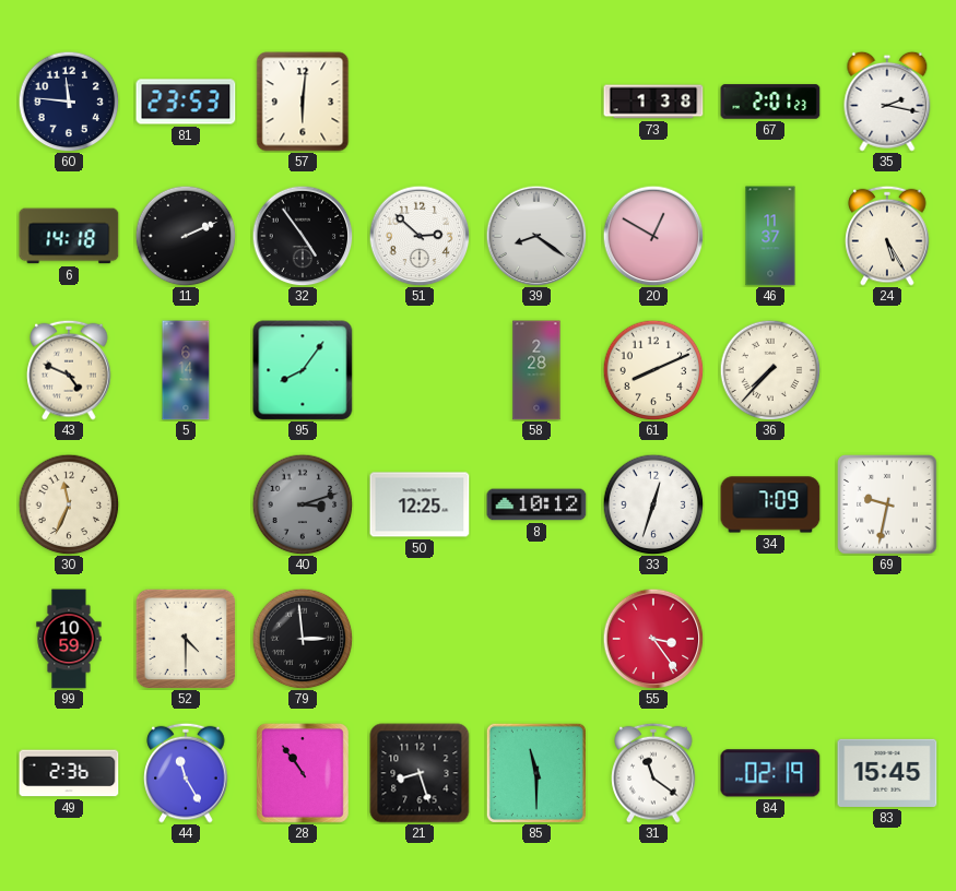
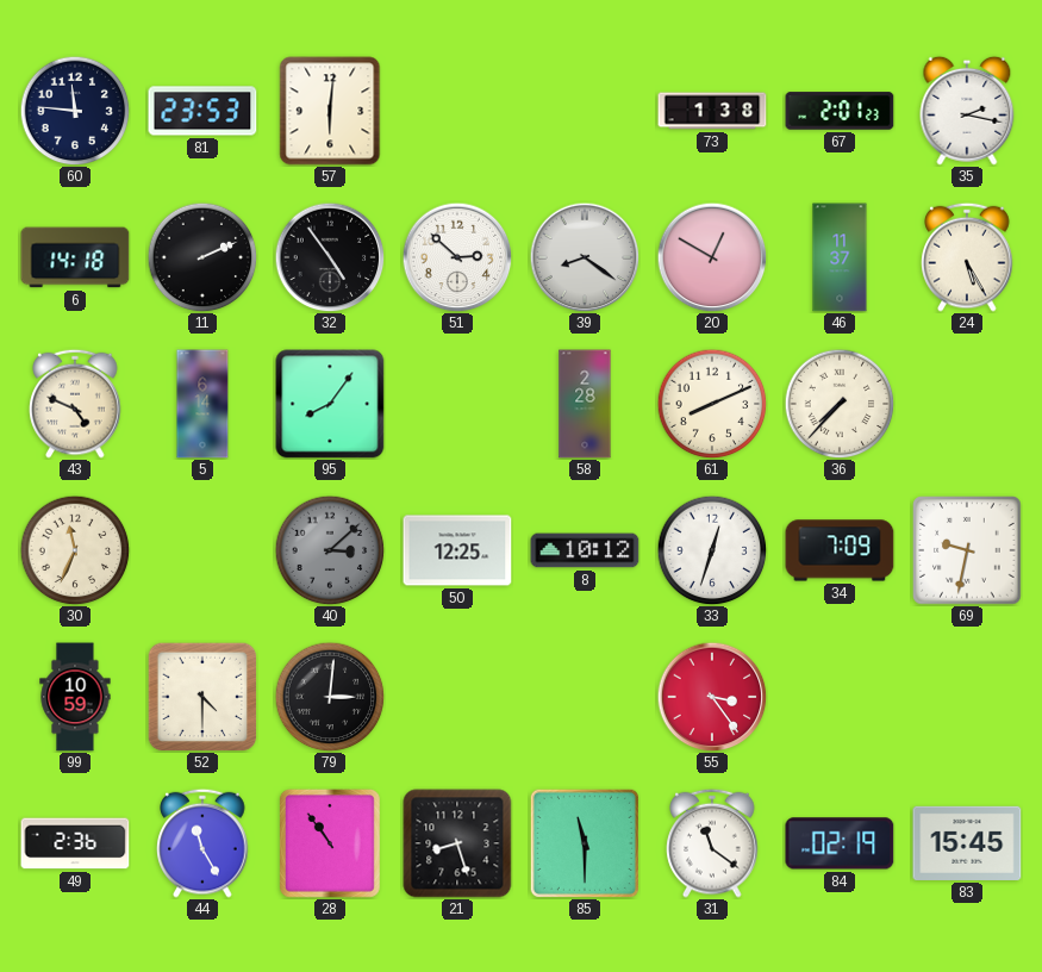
40: 3:12 -> 3:08 (330, 550)
79: 2:59 -> 3:01 (330, 697)
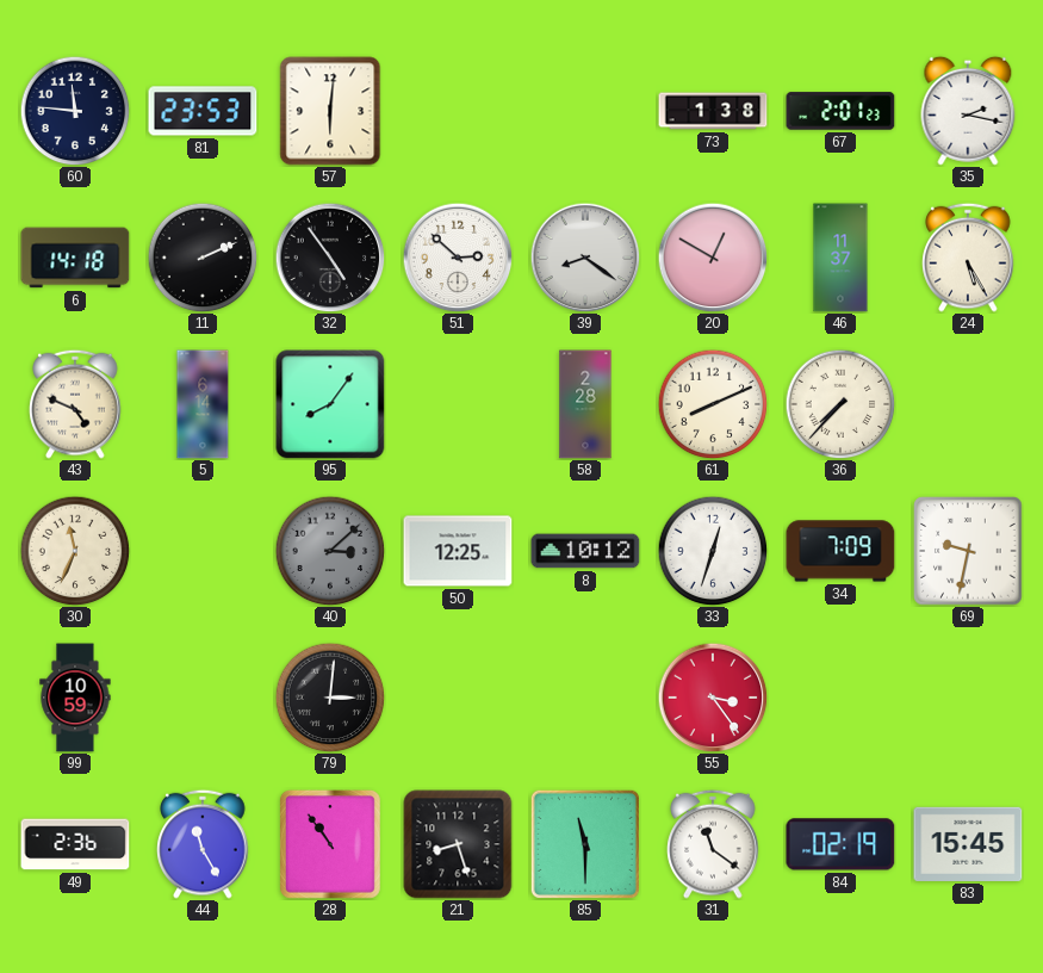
52: 4:30 -> none (202, 697)
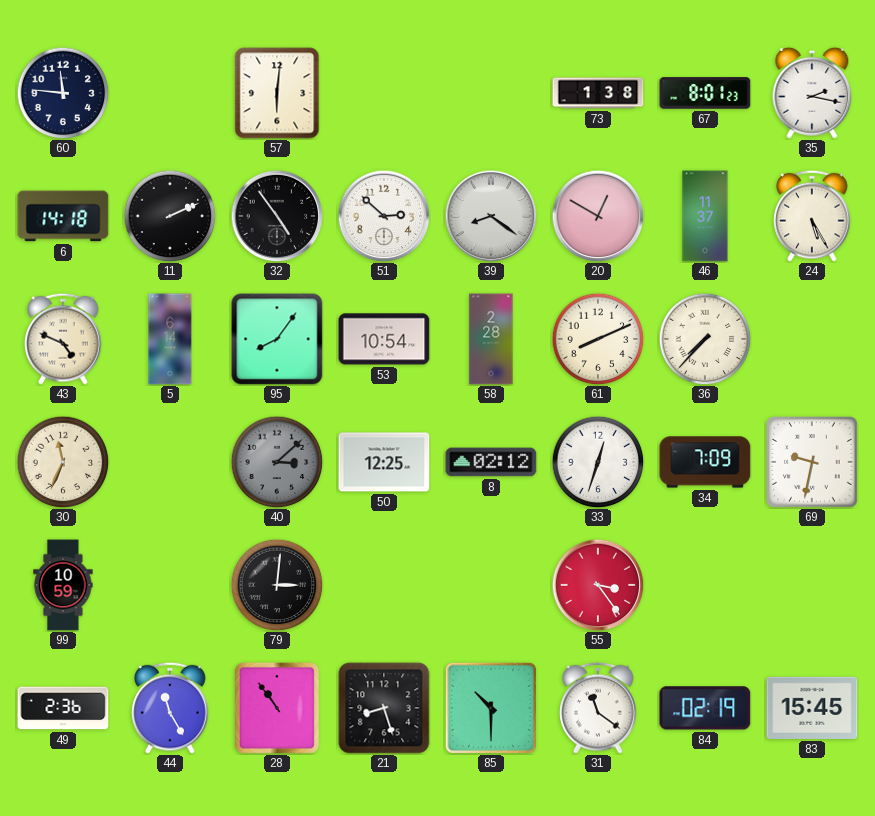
81: 23:53 -> none (203, 111)
67: 2:01 -> 8:01 (705, 93)
53: none -> 10:54 (384, 339)
8: 10:12 -> 02:12 (491, 462)
85: 11:30 -> 10:30 (491, 708)
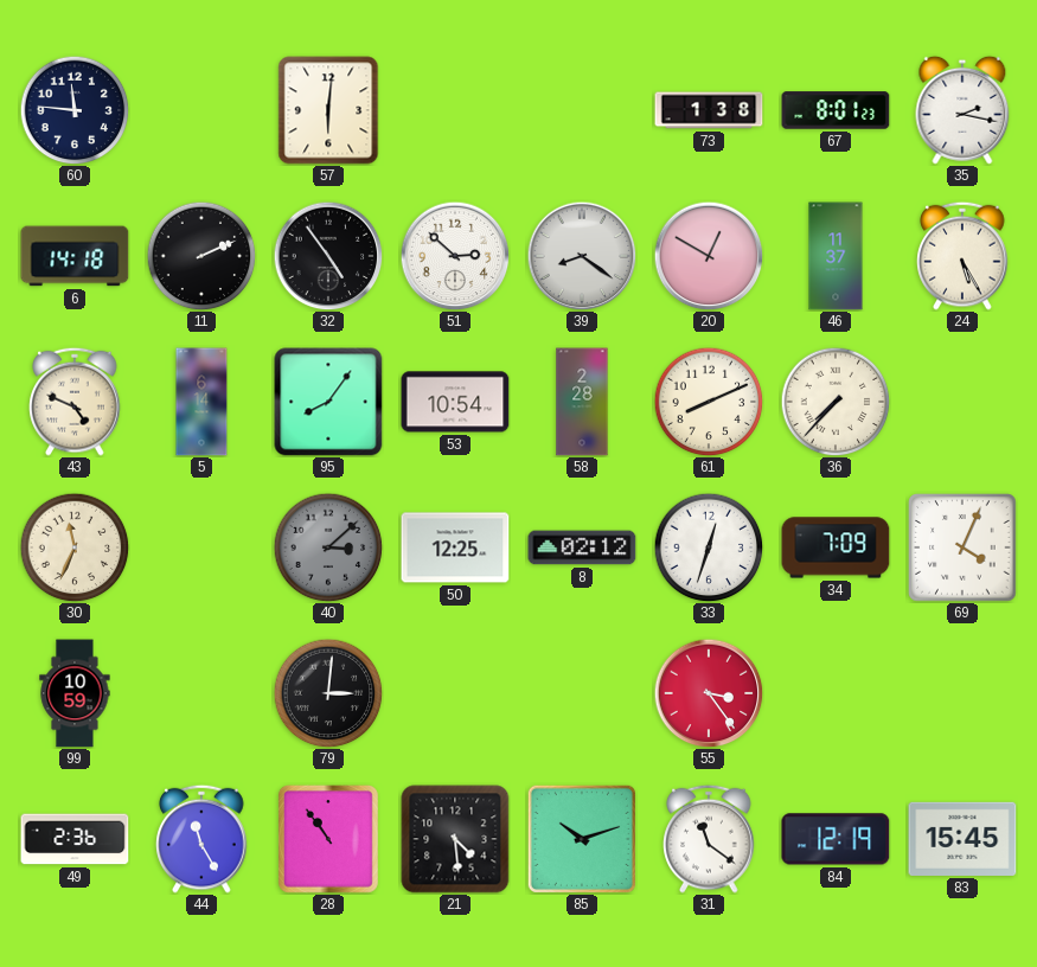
69: 9:32 -> 4:04 (962, 547)
21: 8:27 -> 4:29 (455, 839)
85: 10:30 -> 10:12 (582, 839)
84: 02:19 -> 12:19 (836, 839)
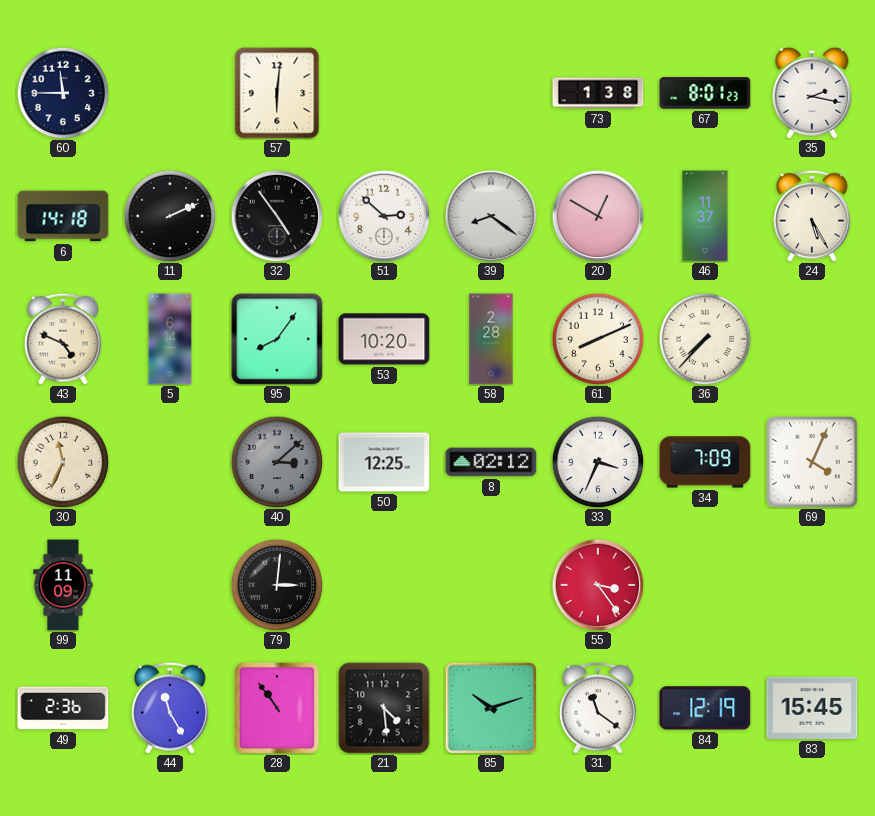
60: 11:46 -> 11:45 (63, 93)
53: 10:54 -> 10:20 (384, 339)
33: 12:33 -> 3:34 (598, 462)
99: 10:59 -> 11:09 (63, 585)
